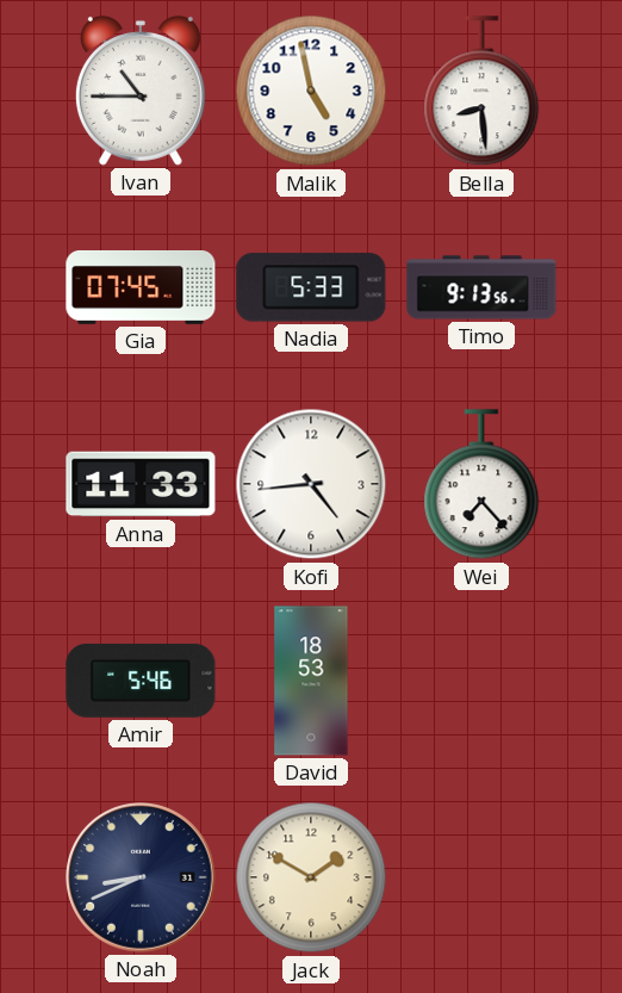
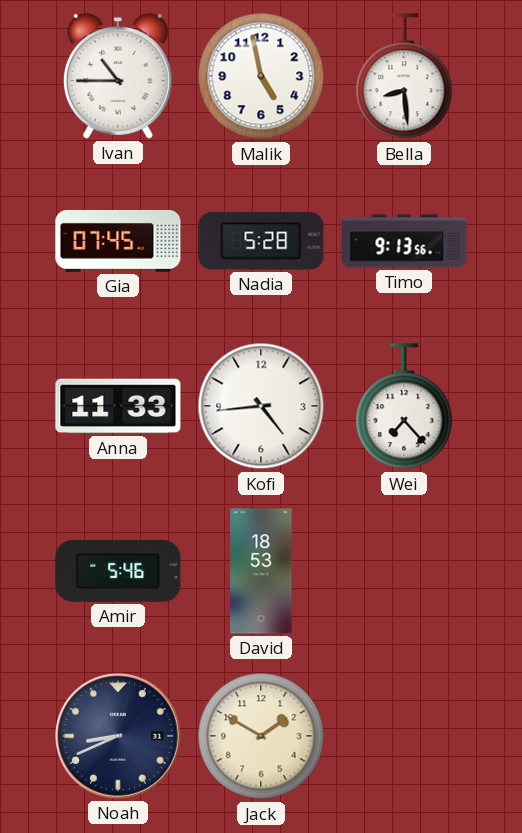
Nadia: 5:33 -> 5:28 (261, 241)
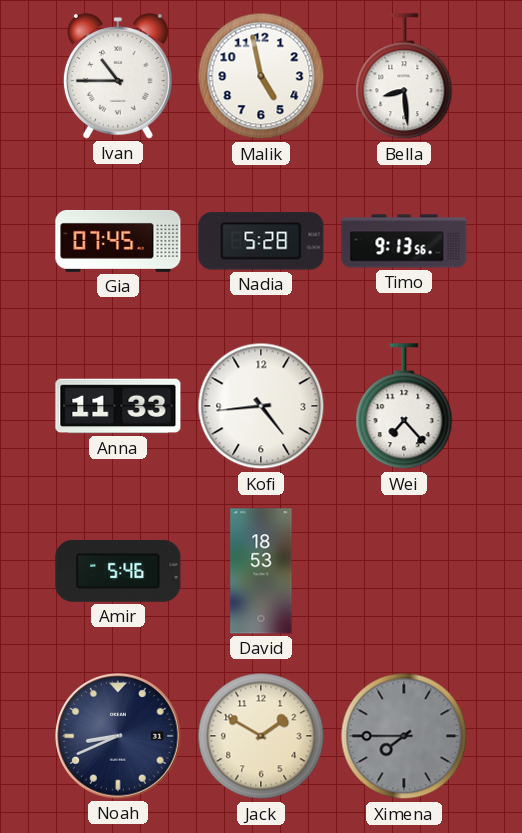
Ximena: none -> 7:45 (404, 736)
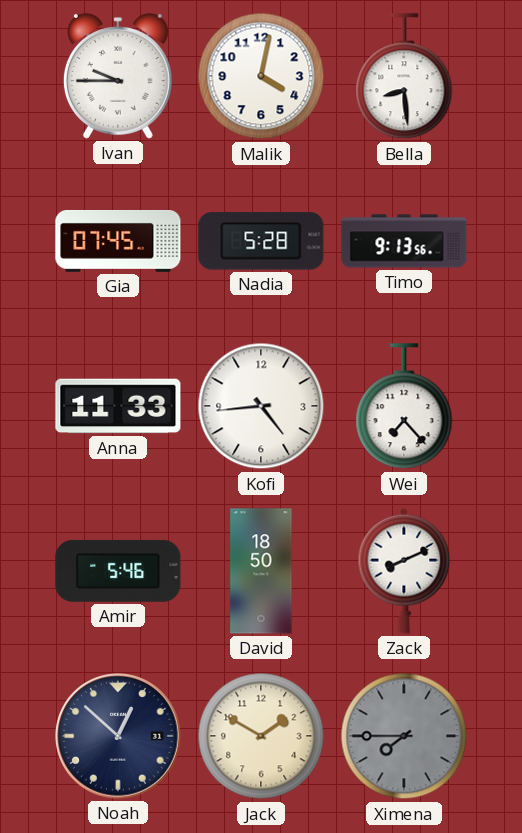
Ivan: 10:45 -> 9:45 (118, 76)
Malik: 4:58 -> 4:02 (261, 76)
David: 18:53 -> 18:50 (261, 571)
Zack: none -> 8:11 (404, 571)
Noah: 8:41 -> 12:52 (119, 737)
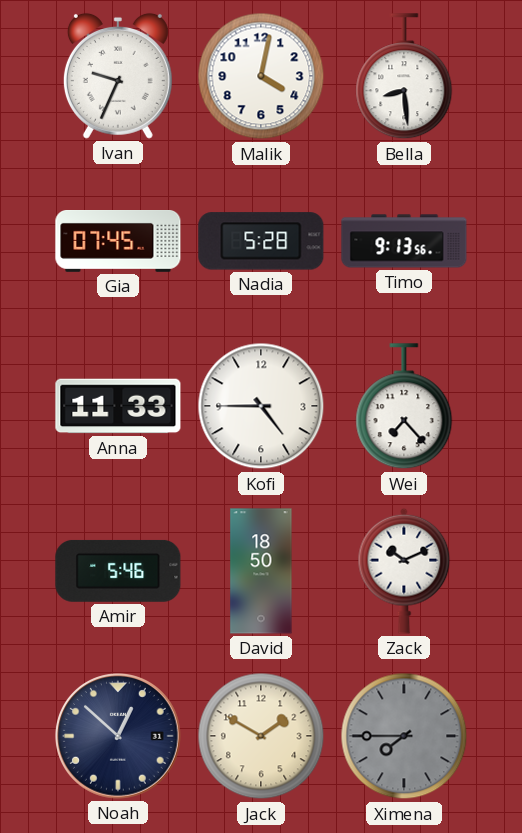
Ivan: 9:45 -> 9:34 (118, 76)
Kofi: 4:44 -> 4:45 (261, 406)
Zack: 8:11 -> 10:11 (404, 571)
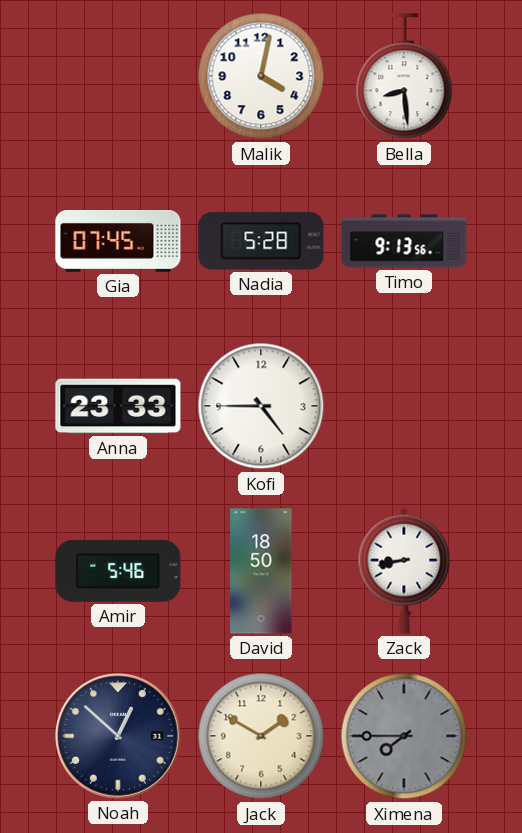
Ivan: 9:34 -> none (118, 76)
Anna: 11:33 -> 23:33 (118, 406)
Wei: 7:23 -> none (404, 407)
Zack: 10:11 -> 8:43 (404, 571)
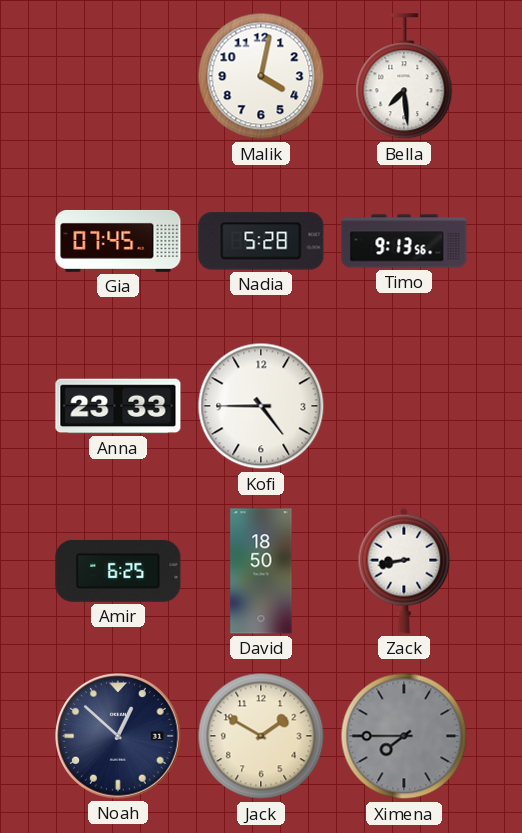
Bella: 8:29 -> 7:29 (404, 77)
Amir: 5:46 -> 6:25 (118, 571)
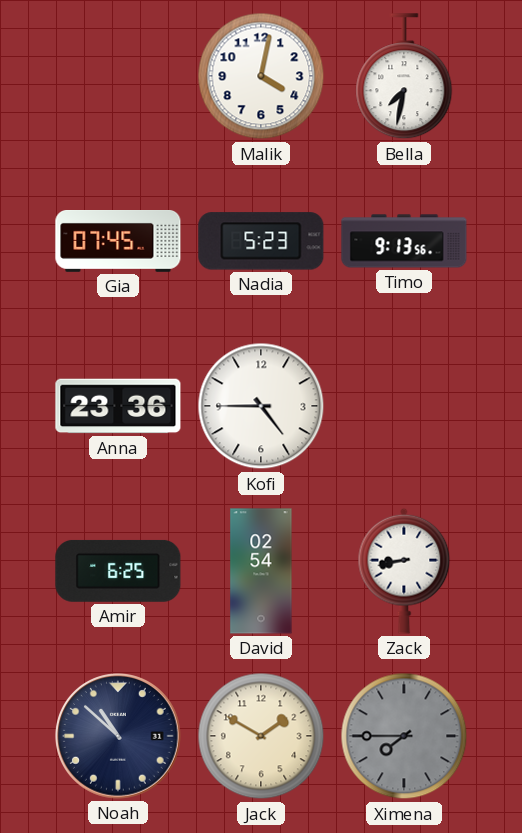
Bella: 7:29 -> 7:32 (404, 77)
Nadia: 5:28 -> 5:23 (261, 241)
Anna: 23:33 -> 23:36 (118, 406)
David: 18:50 -> 02:54 (261, 571)
Noah: 12:52 -> 10:52 (119, 737)
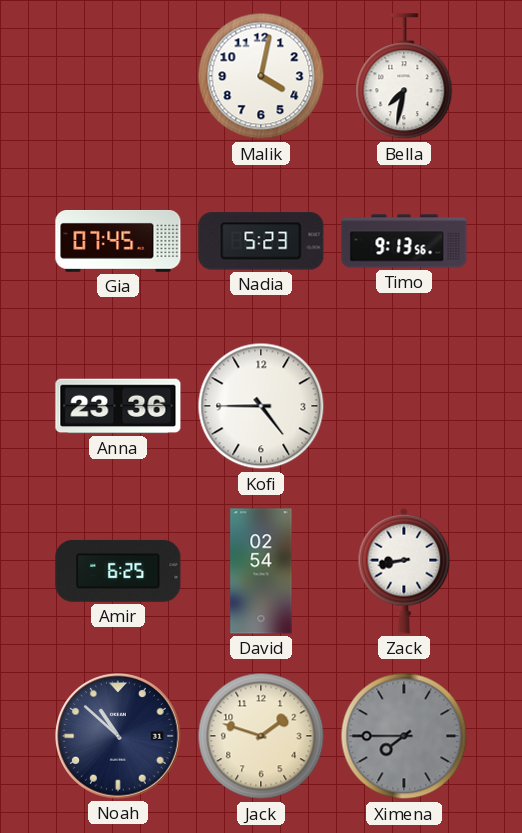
Jack: 1:50 -> 1:48 (261, 736)
